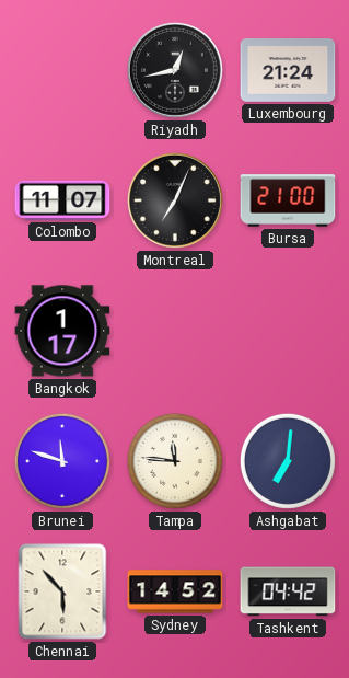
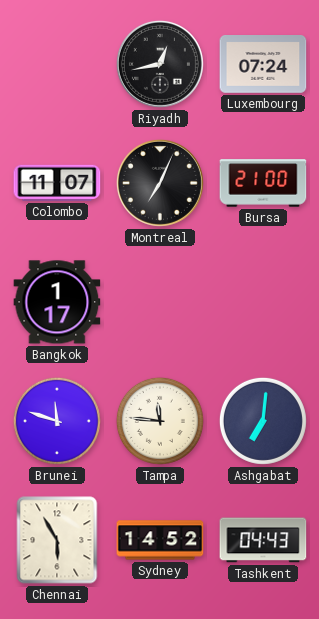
Luxembourg: 21:24 -> 07:24 (263, 65)
Chennai: 5:53 -> 5:55 (57, 540)
Tashkent: 04:42 -> 04:43 (263, 540)
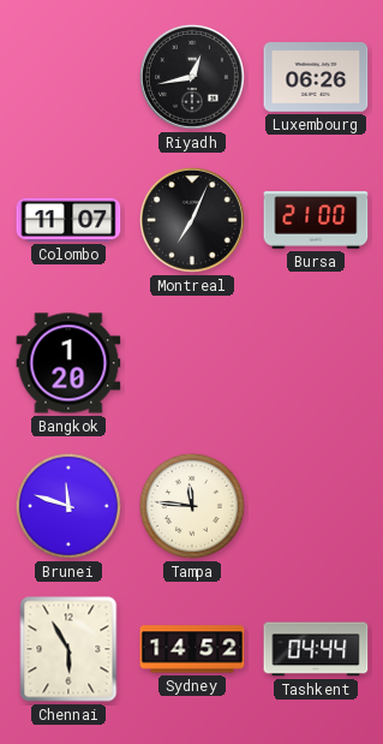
Luxembourg: 07:24 -> 06:26 (316, 78)
Bangkok: 1:17 -> 1:20 (68, 363)
Ashgabat: 7:01 -> none (263, 421)
Tashkent: 04:43 -> 04:44 (316, 649)
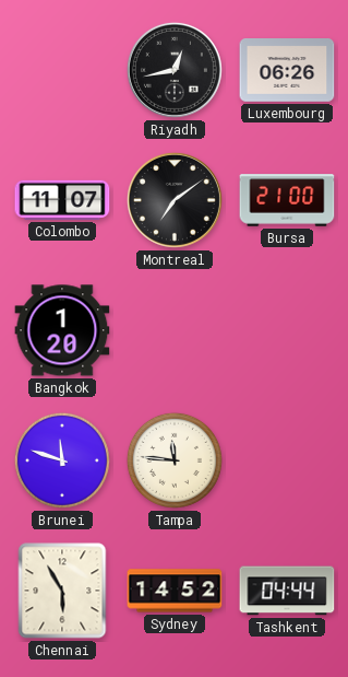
Montreal: 7:04 -> 7:09 (175, 200)
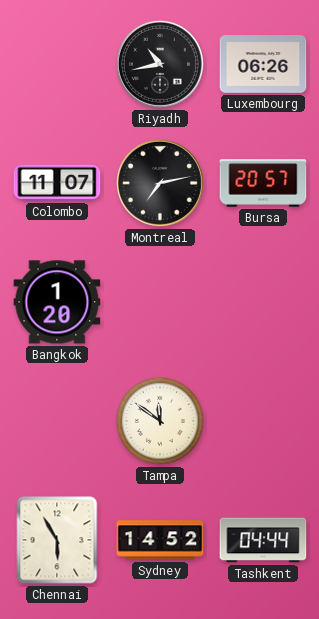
Riyadh: 12:43 -> 10:43 (160, 64)
Montreal: 7:09 -> 7:13 (160, 183)
Bursa: 21:00 -> 20:57 (263, 183)
Brunei: 11:48 -> none (62, 460)
Tampa: 11:46 -> 11:51 (160, 421)
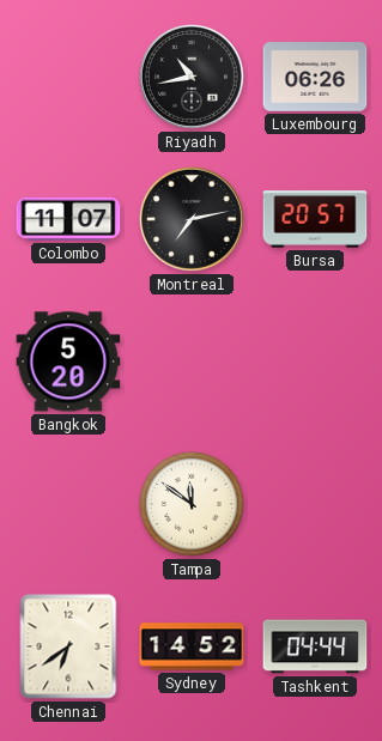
Bangkok: 1:20 -> 5:20 (68, 362)
Chennai: 5:55 -> 6:39 (68, 646)
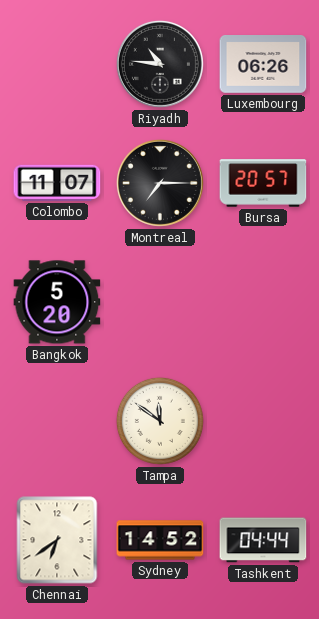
Riyadh: 10:43 -> 10:46 (160, 64)
Montreal: 7:13 -> 7:15 (160, 183)
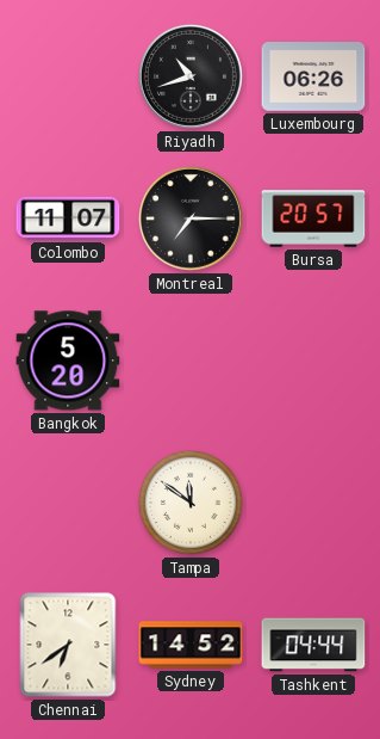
Riyadh: 10:46 -> 10:42 (191, 76)
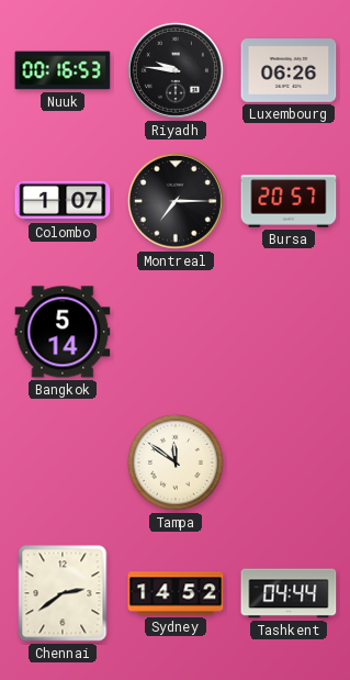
Nuuk: none -> 00:16 (63, 70)
Riyadh: 10:42 -> 9:46 (176, 70)
Colombo: 11:07 -> 1:07 (63, 201)
Bangkok: 5:20 -> 5:14 (63, 332)
Chennai: 6:39 -> 2:39 (63, 593)
